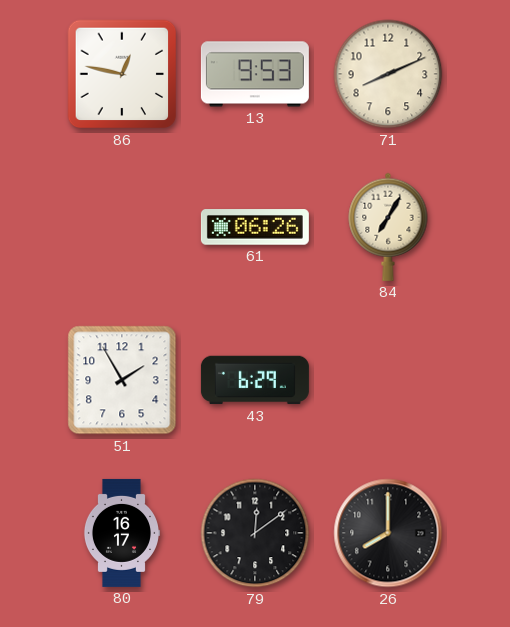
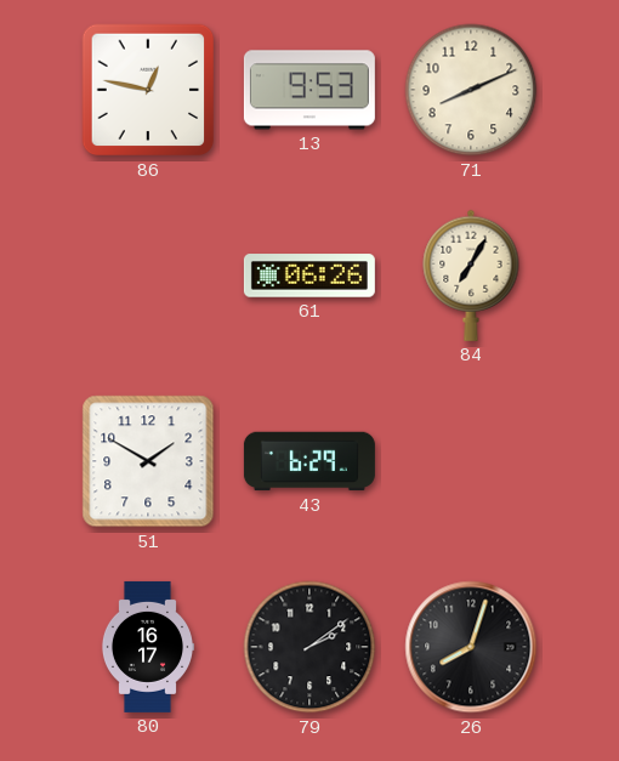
51: 1:55 -> 1:50 (148, 461)
79: 12:09 -> 2:09 (309, 647)
26: 8:00 -> 8:03 (471, 647)
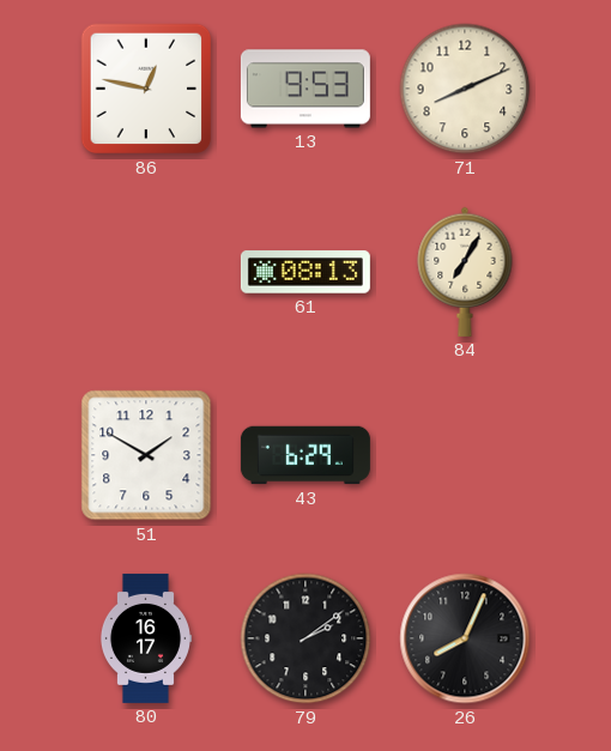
61: 06:26 -> 08:13 (305, 272)
26: 8:03 -> 8:04 (465, 638)
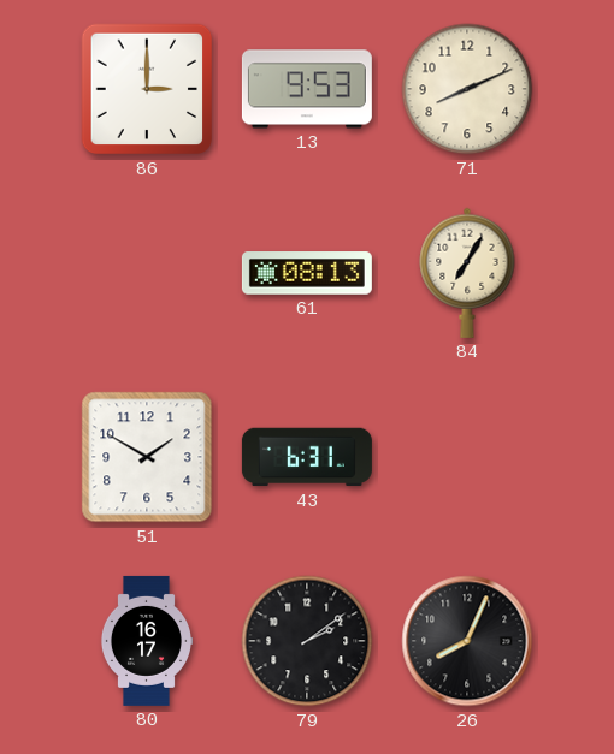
86: 12:47 -> 3:00 (147, 89)
43: 6:29 -> 6:31 (307, 457)
